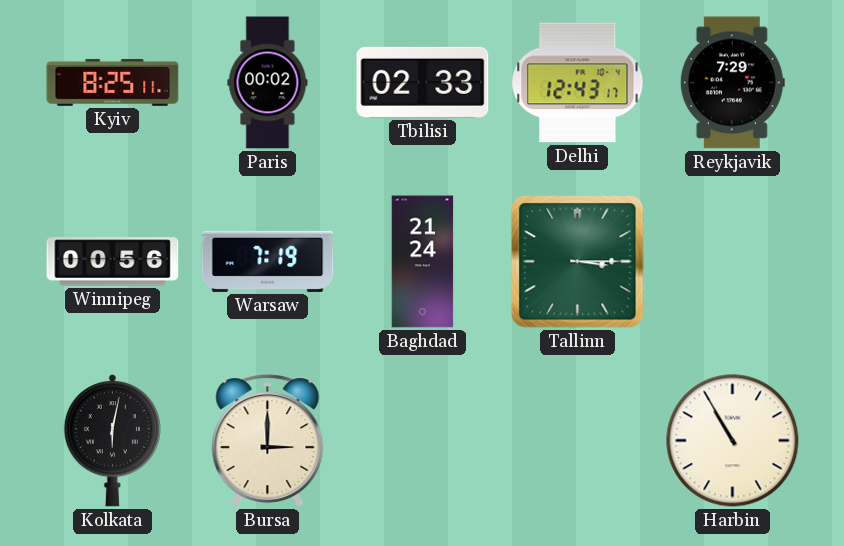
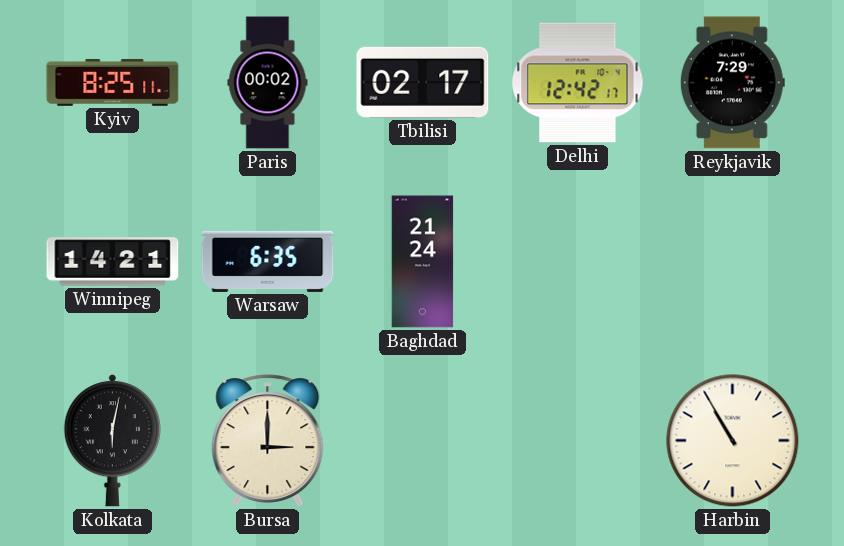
Tbilisi: 02:33 -> 02:17 (423, 82)
Delhi: 12:43 -> 12:42 (578, 83)
Winnipeg: 00:56 -> 14:21 (113, 262)
Warsaw: 7:19 -> 6:35 (268, 261)
Tallinn: 3:15 -> none (578, 262)
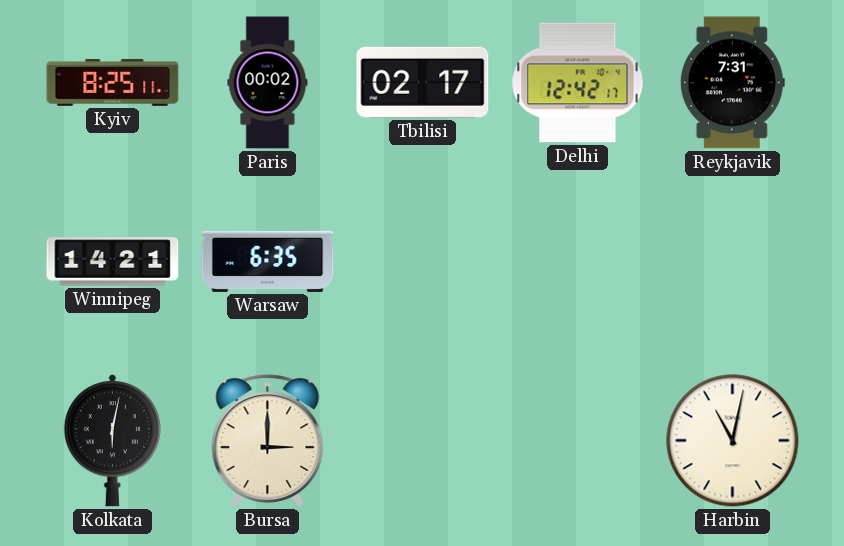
Reykjavik: 7:29 -> 7:31 (732, 83)
Baghdad: 21:24 -> none (423, 262)
Harbin: 10:55 -> 11:02 (733, 441)
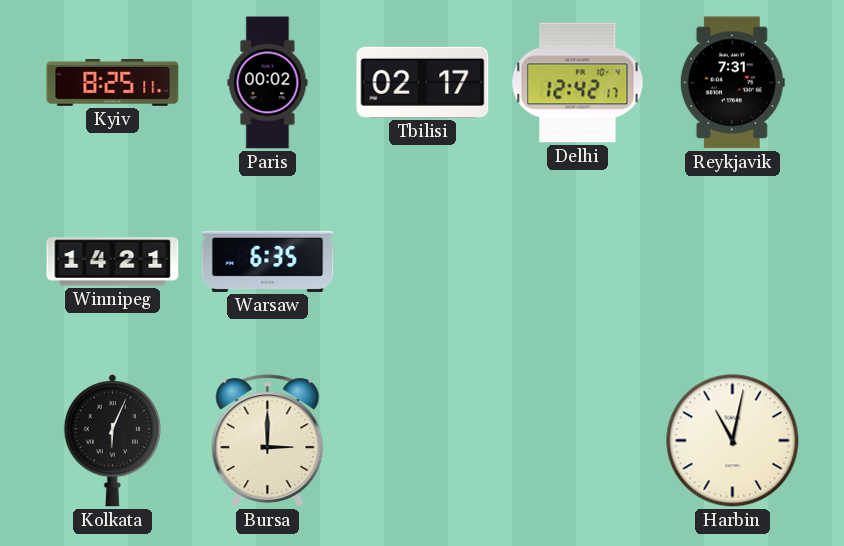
Kolkata: 6:02 -> 6:04 (112, 440)
